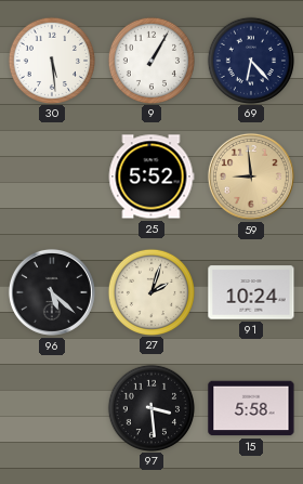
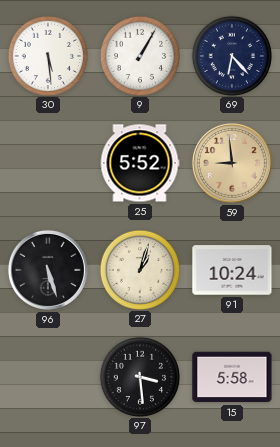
96: 5:22 -> 5:27 (48, 270)
27: 2:03 -> 1:03 (139, 269)
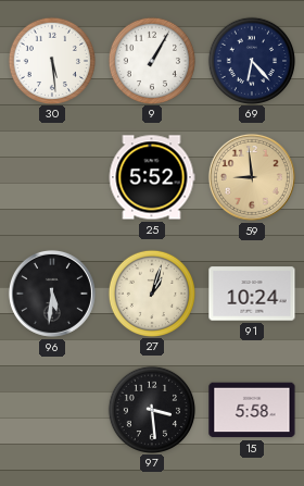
96: 5:27 -> 5:31 (52, 294)
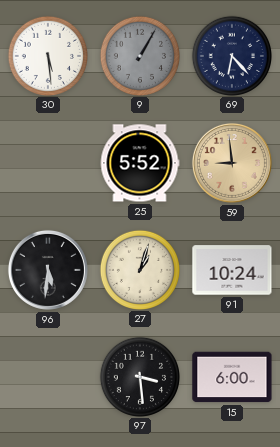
9 dial: white -> grey (139, 55)
15: 5:58 -> 6:00 (232, 377)
